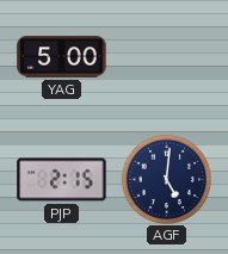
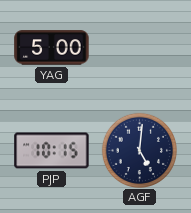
PJP: 2:15 -> 10:15 (52, 151)
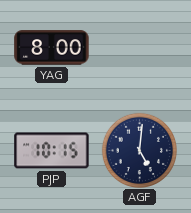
YAG: 5:00 -> 8:00 (52, 48)
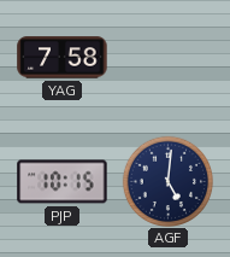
YAG: 8:00 -> 7:58 (63, 58)
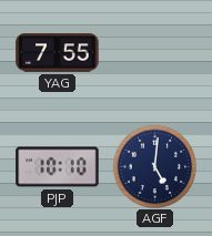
YAG: 7:58 -> 7:55 (58, 53)
PJP: 10:15 -> 10:10 (58, 167)
